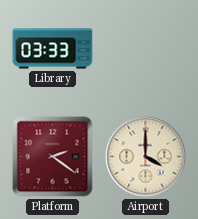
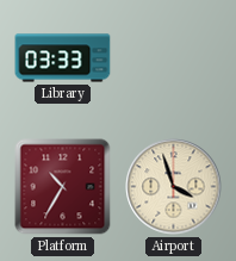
Platform: 2:21 -> 10:35 (63, 187)
Airport: 4:00 -> 3:57 (174, 187)
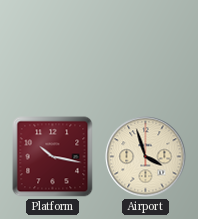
Library: 03:33 -> none (63, 58)
Platform: 10:35 -> 10:17 (53, 157)
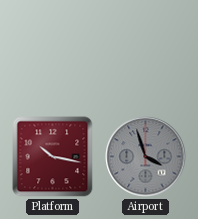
Airport dial: cream -> grey (146, 157)
